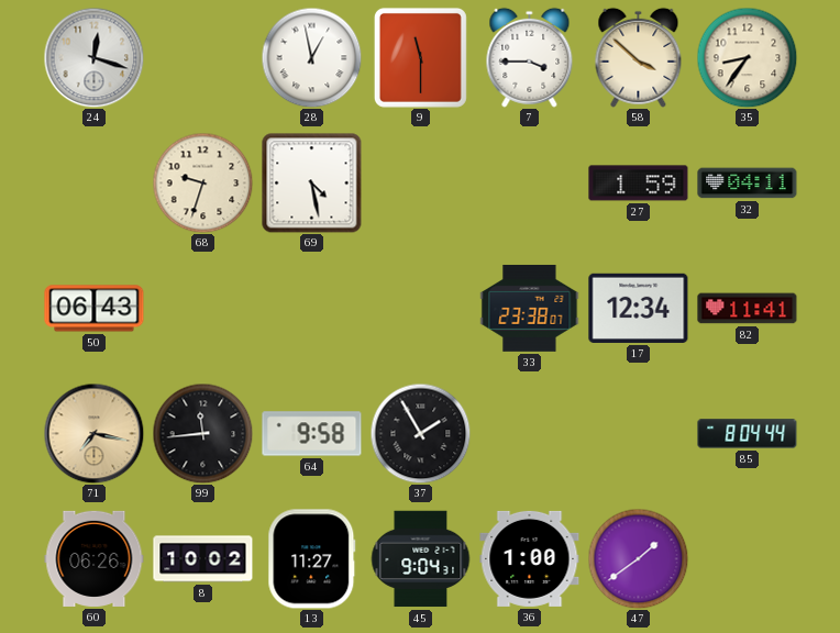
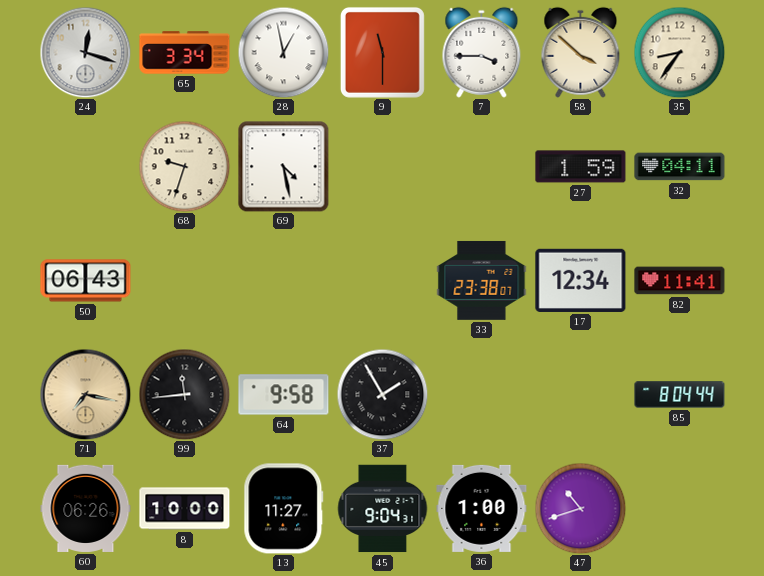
65: none -> 3:34 (185, 53)
8: 10:02 -> 10:00 (185, 509)
47: 1:39 -> 10:42 (580, 508)
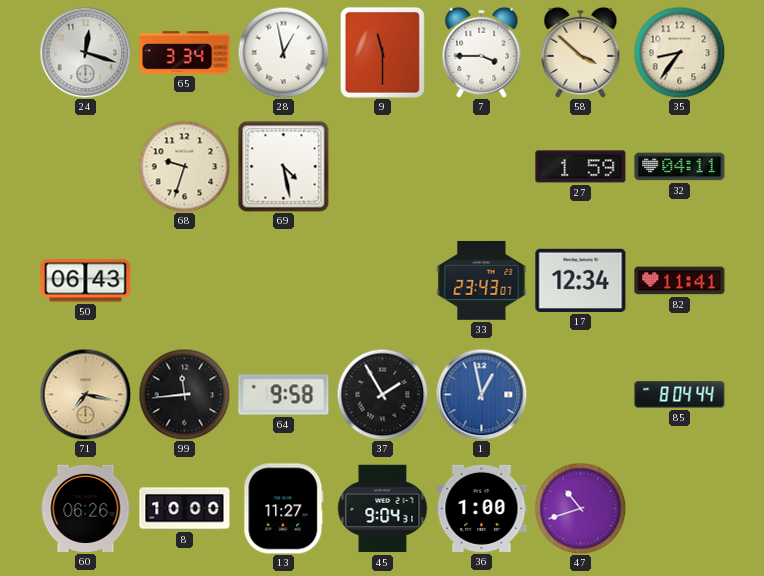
33: 23:38 -> 23:43 (482, 280)
1: none -> 12:58 (481, 394)
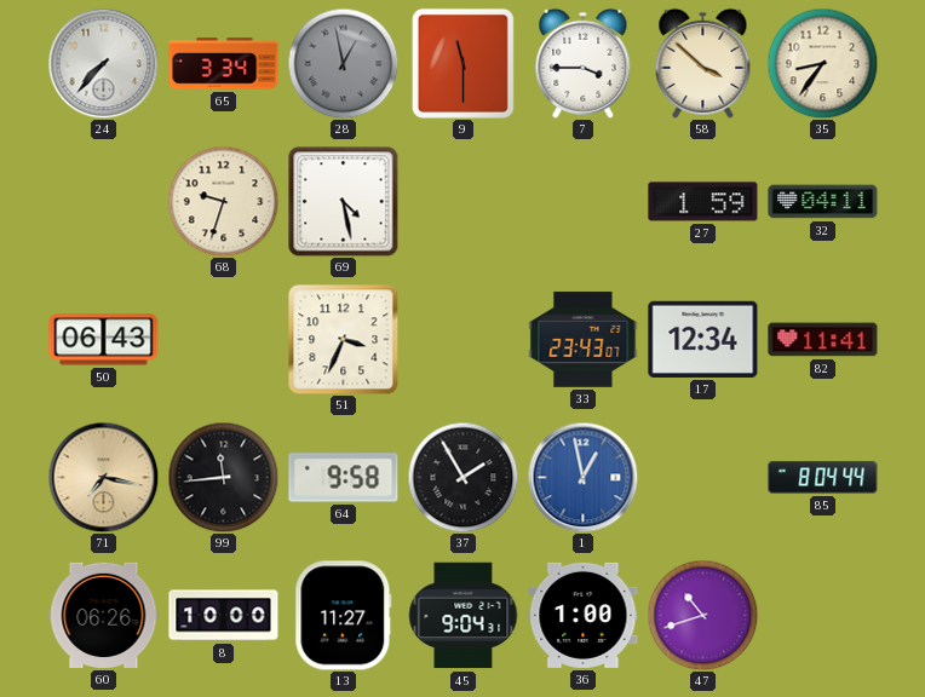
24: 12:18 -> 7:37 (103, 63)
28 dial: white -> grey (343, 63)
51: none -> 3:34 (344, 340)
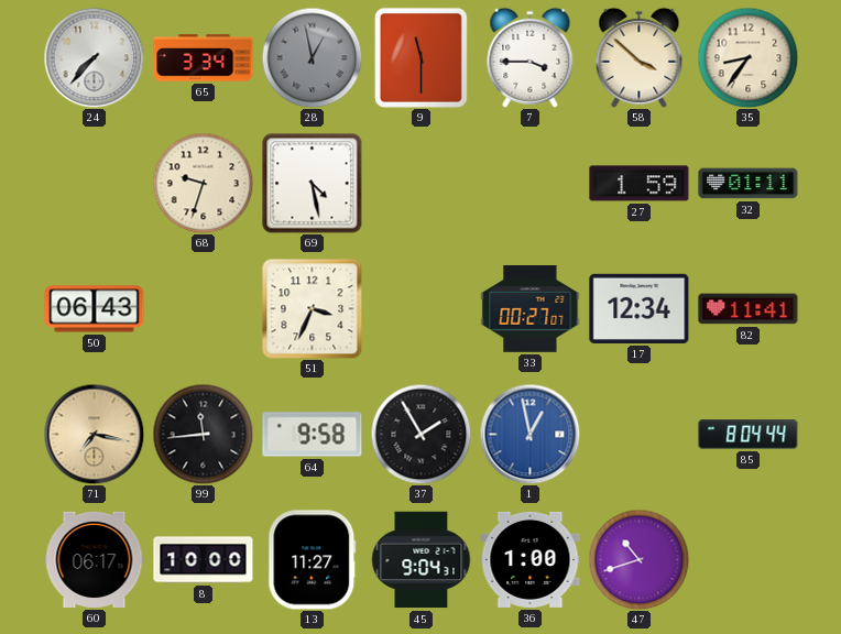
32: 04:11 -> 01:11 (749, 184)
33: 23:43 -> 00:27 (531, 308)
60: 06:26 -> 06:17 (95, 559)
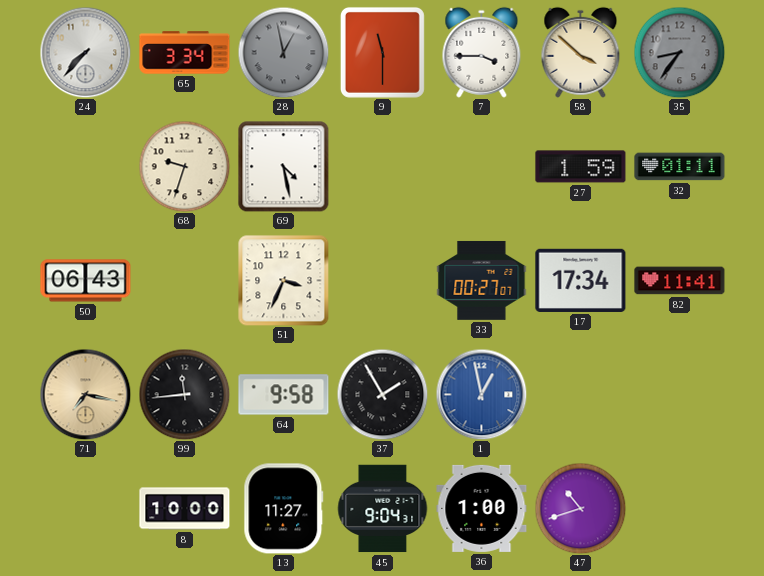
35 dial: cream -> grey (679, 52)
17: 12:34 -> 17:34 (581, 280)
85: 8:04 -> none (749, 435)
60: 06:17 -> none (95, 559)
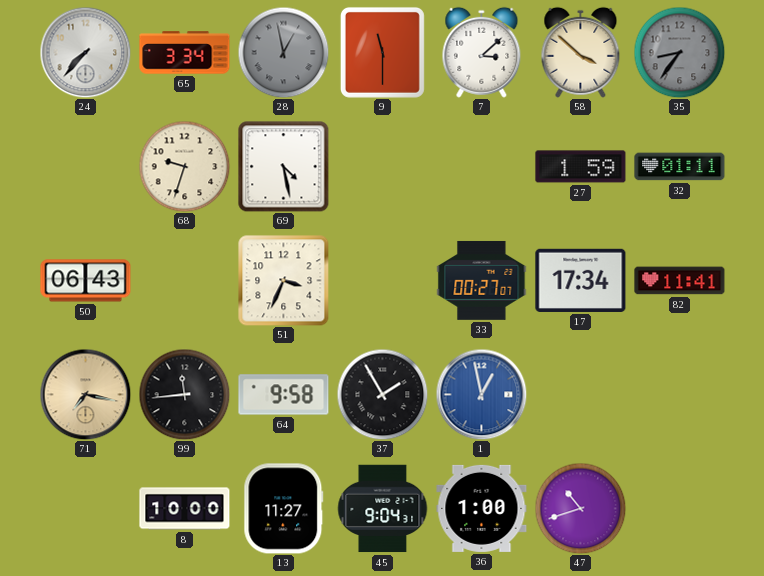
7: 3:45 -> 3:08 (482, 52)
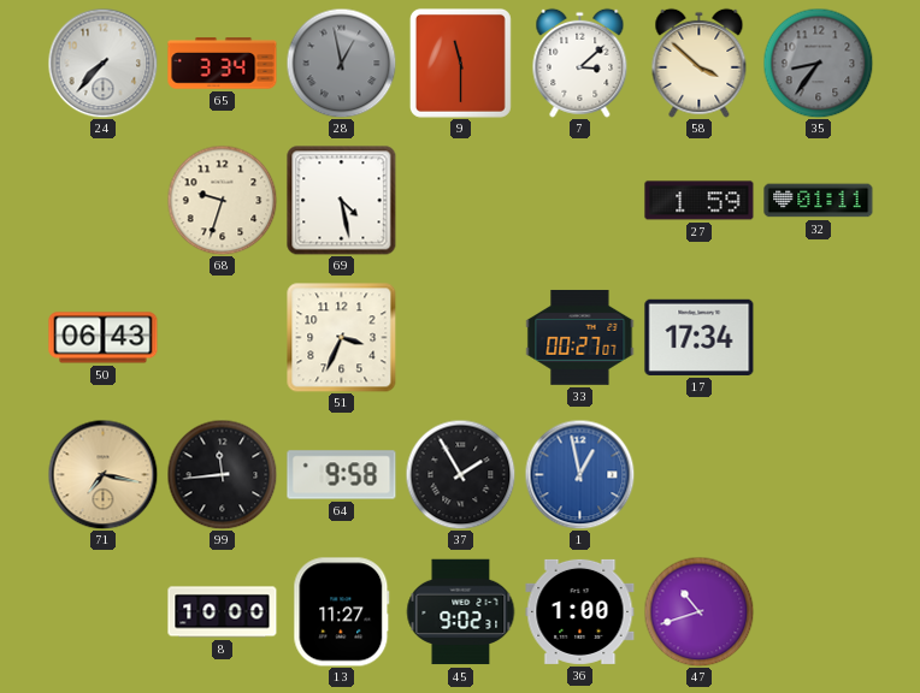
82: 11:41 -> none (680, 281)
45: 9:04 -> 9:02 (460, 612)
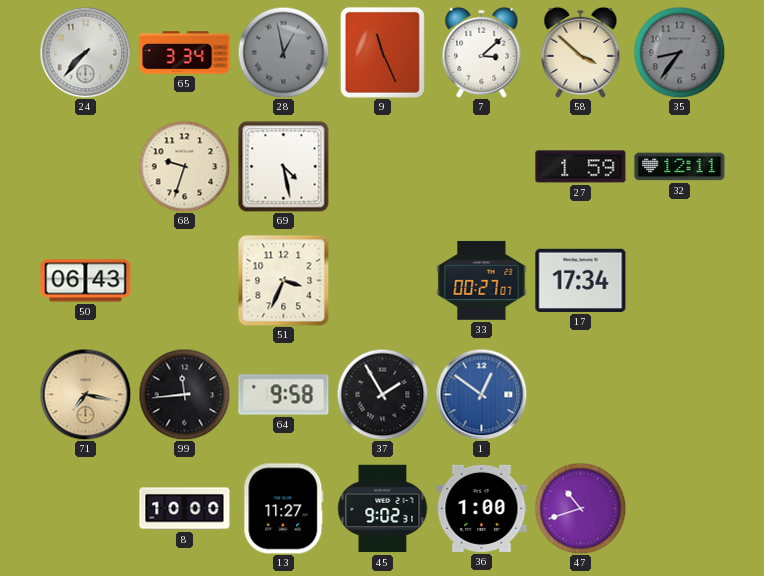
9: 11:30 -> 11:26 (382, 52)
32: 01:11 -> 12:11 (680, 167)
1: 12:58 -> 12:51 (481, 394)
